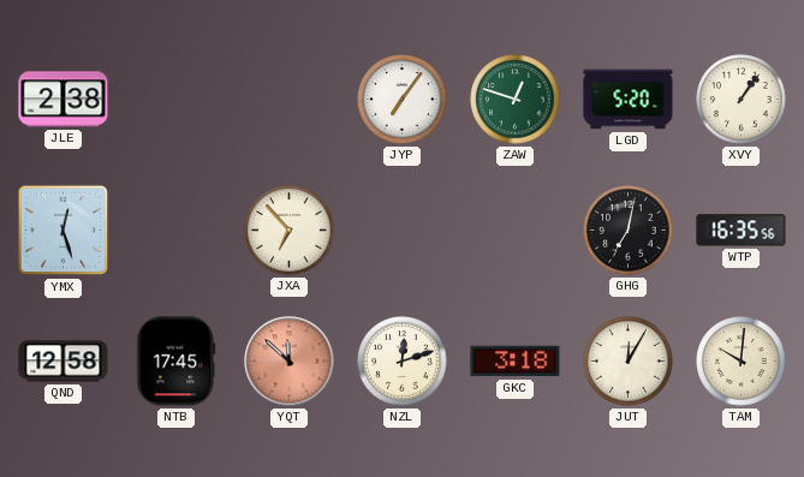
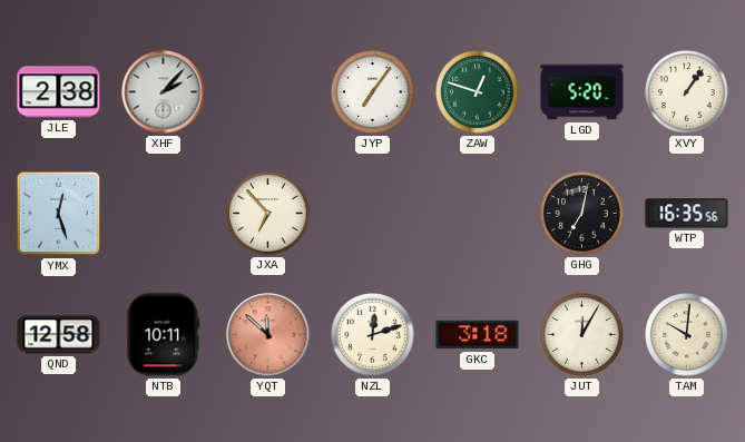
XHF: none -> 2:07 (164, 92)
NTB: 17:45 -> 10:11 (164, 335)
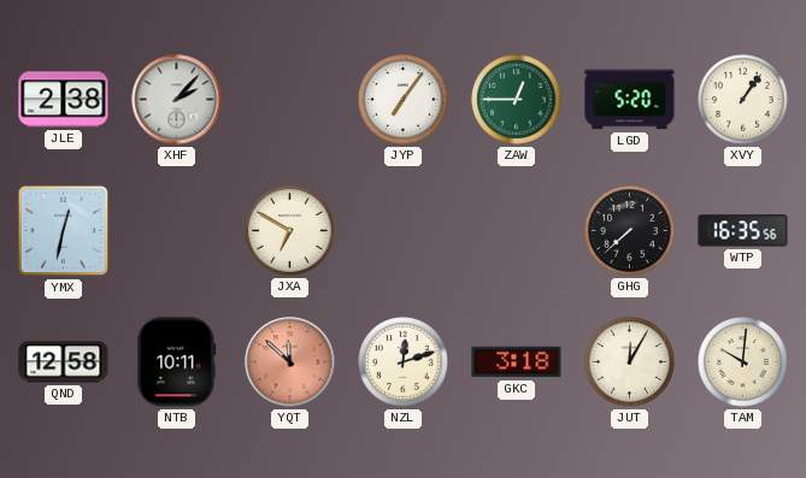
ZAW: 12:48 -> 12:45 (517, 100)
YMX: 12:27 -> 12:32 (64, 231)
JXA: 6:53 -> 6:50 (290, 231)
GHG: 7:02 -> 7:38 (630, 231)
